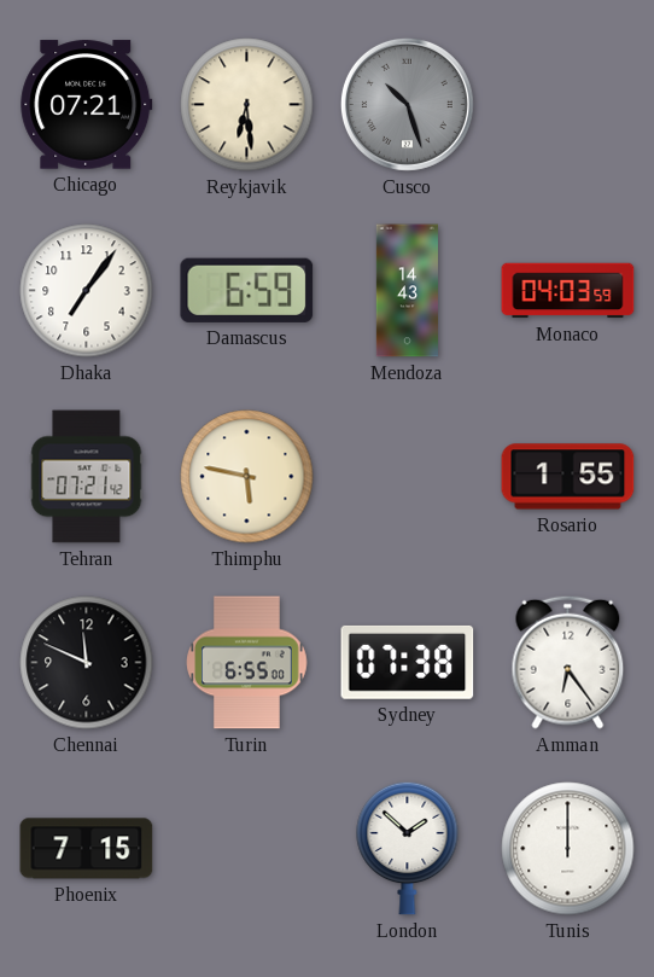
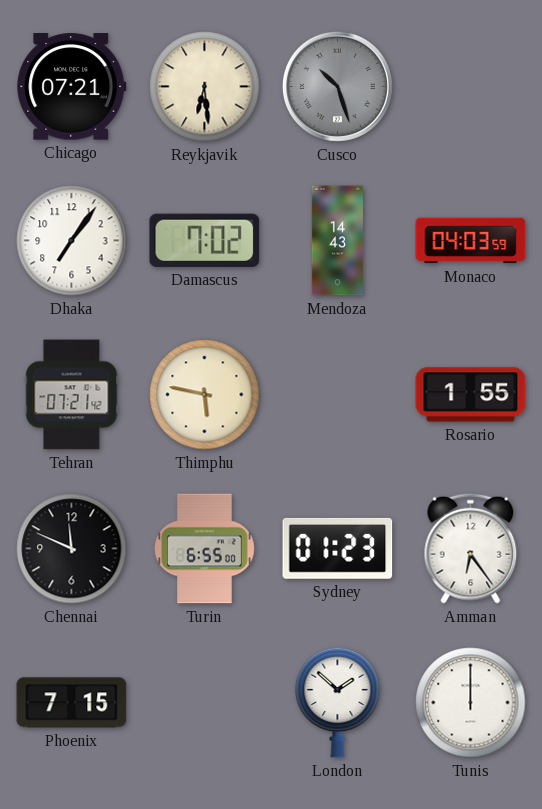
Damascus: 6:59 -> 7:02 (205, 240)
Sydney: 07:38 -> 01:23 (338, 548)
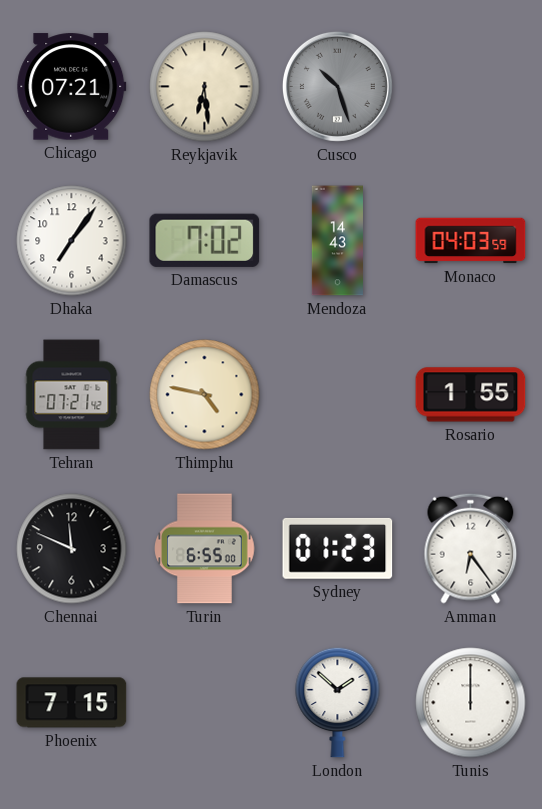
Thimphu: 5:47 -> 4:47 (205, 395)
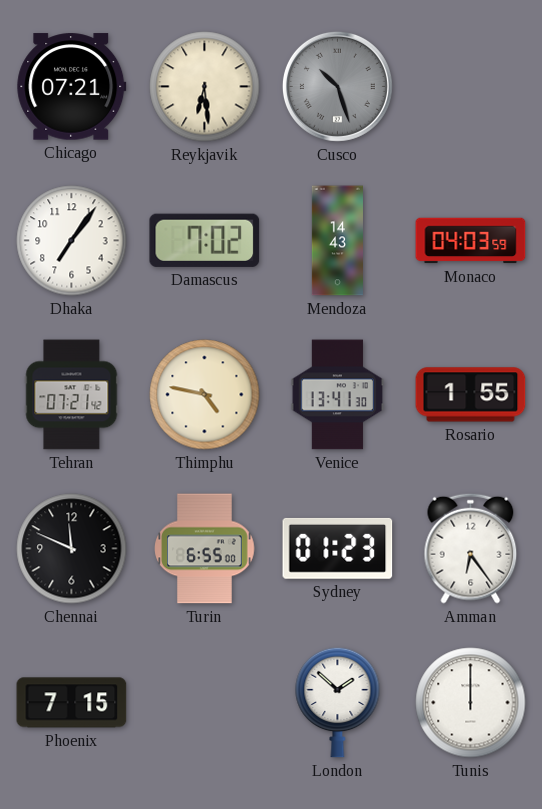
Venice: none -> 13:41 (338, 395)
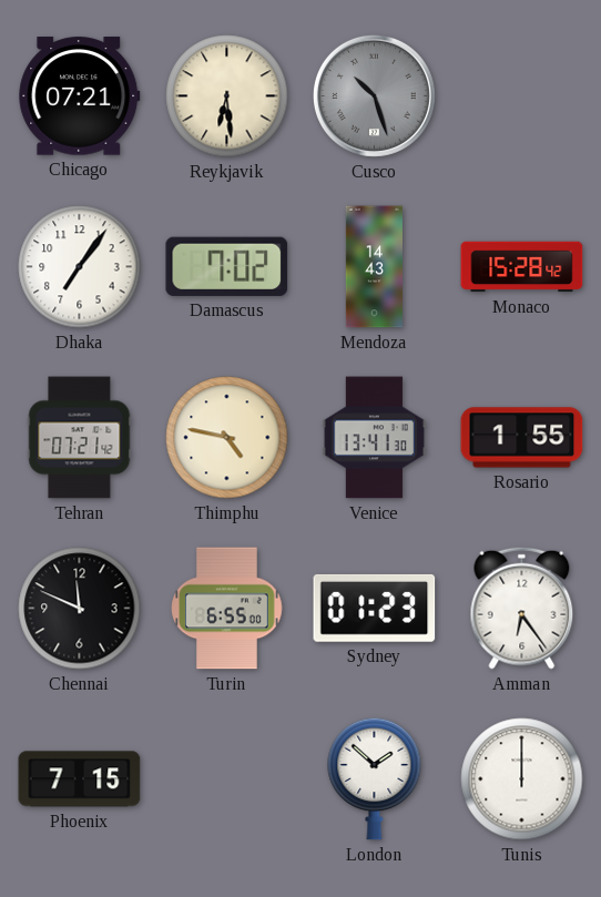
Monaco: 04:03 -> 15:28 (522, 267)
